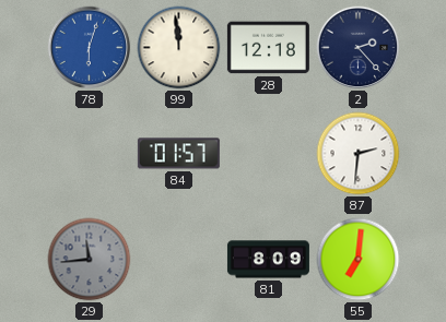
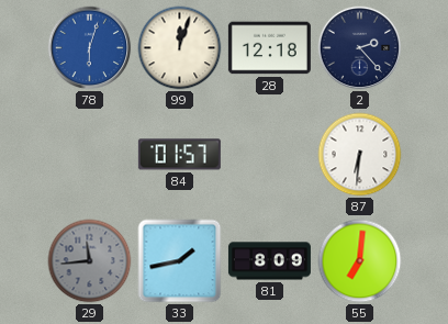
99: 11:59 -> 12:03 (180, 48)
87: 2:31 -> 6:31 (360, 155)
33: none -> 1:43 (180, 261)
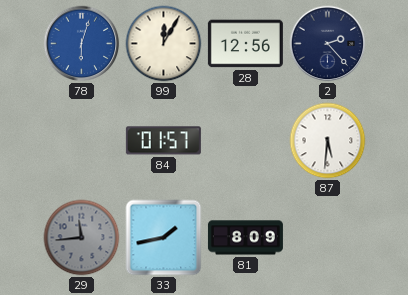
99: 12:03 -> 12:05 (164, 44)
28: 12:18 -> 12:56 (245, 44)
87: 6:31 -> 5:31 (328, 141)
55: 7:01 -> none (360, 261)
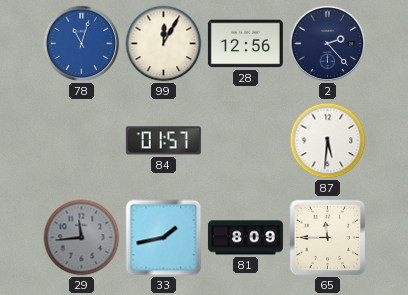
78: 6:03 -> 11:03 (82, 44)
65: none -> 11:45 (328, 238)
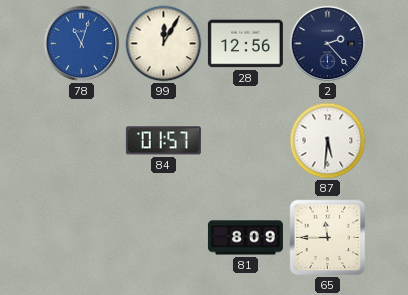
29: 11:44 -> none (82, 238)
33: 1:43 -> none (164, 238)
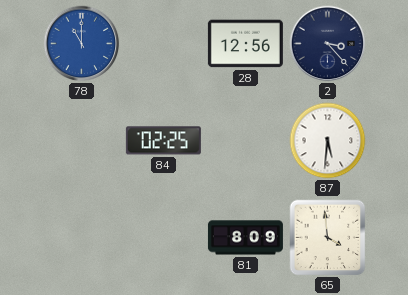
78: 11:03 -> 11:00 (82, 44)
99: 12:05 -> none (164, 44)
2: 2:23 -> 3:23 (328, 44)
84: 01:57 -> 02:25 (163, 141)
65: 11:45 -> 3:59 (328, 238)
